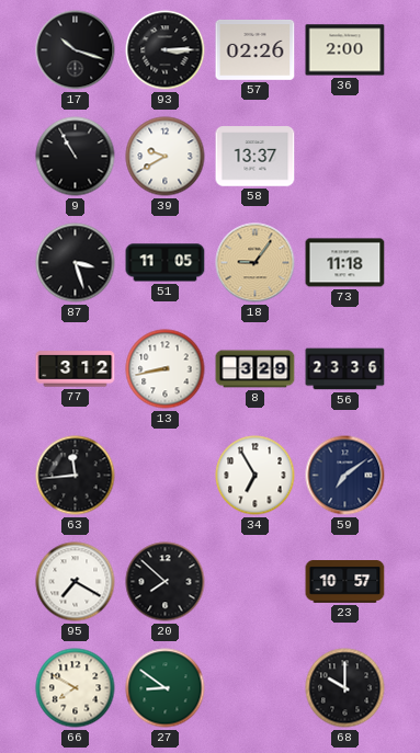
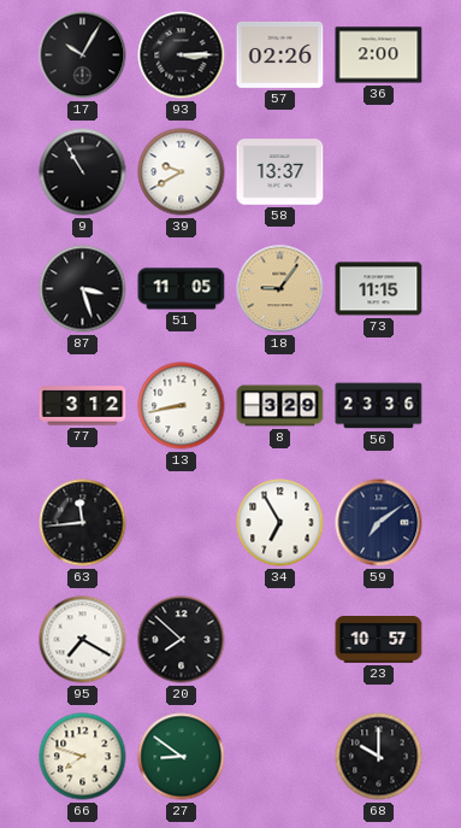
17: 10:18 -> 10:05 (83, 55)
73: 11:18 -> 11:15 (379, 289)
66: 7:50 -> 7:48 (83, 757)
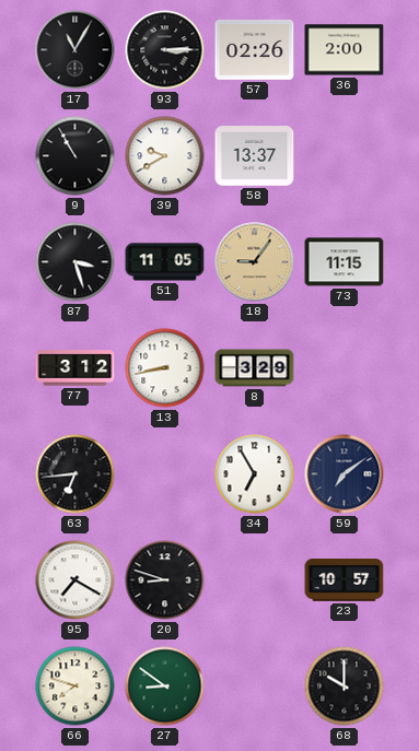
17: 10:05 -> 11:05 (75, 50)
56: 23:36 -> none (379, 406)
63: 11:44 -> 6:44 (75, 474)
20: 7:52 -> 8:48 (165, 580)
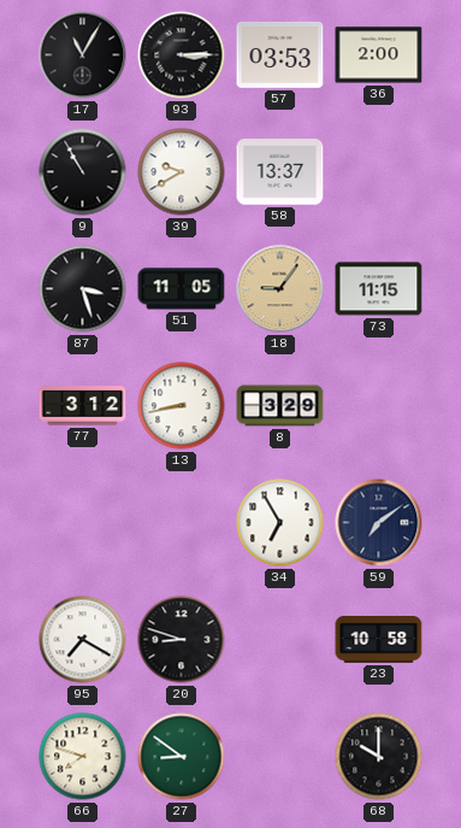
57: 02:26 -> 03:53 (280, 54)
63: 6:44 -> none (75, 474)
23: 10:57 -> 10:58 (379, 640)
